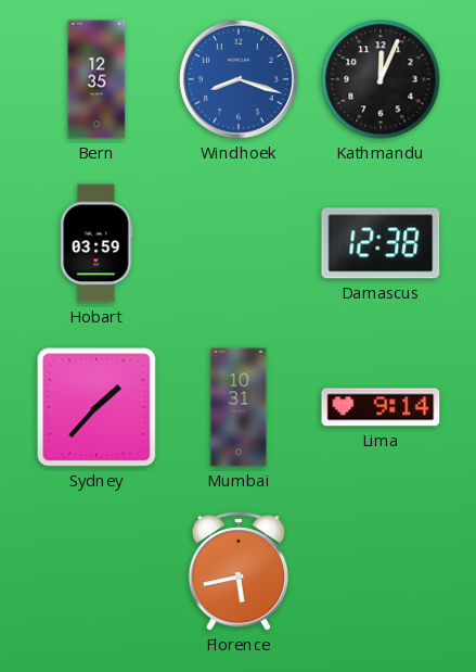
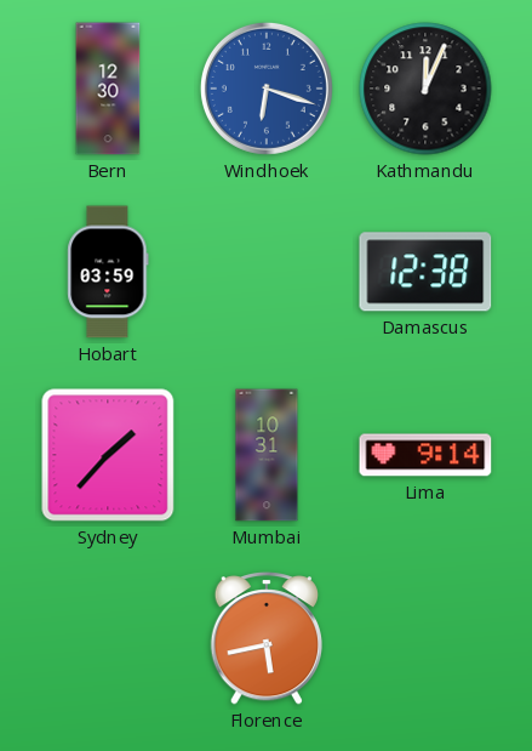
Bern: 12:35 -> 12:30 (108, 89)
Windhoek: 8:18 -> 6:18 (267, 89)
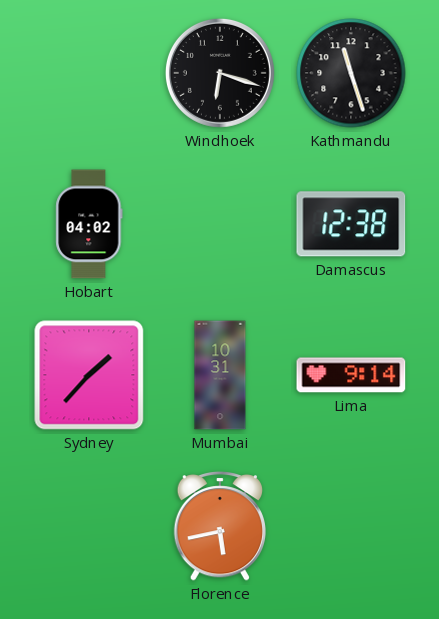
Bern: 12:30 -> none (108, 89)
Windhoek dial: blue -> black (220, 73)
Kathmandu: 12:04 -> 11:27 (351, 73)
Hobart: 03:59 -> 04:02 (89, 224)
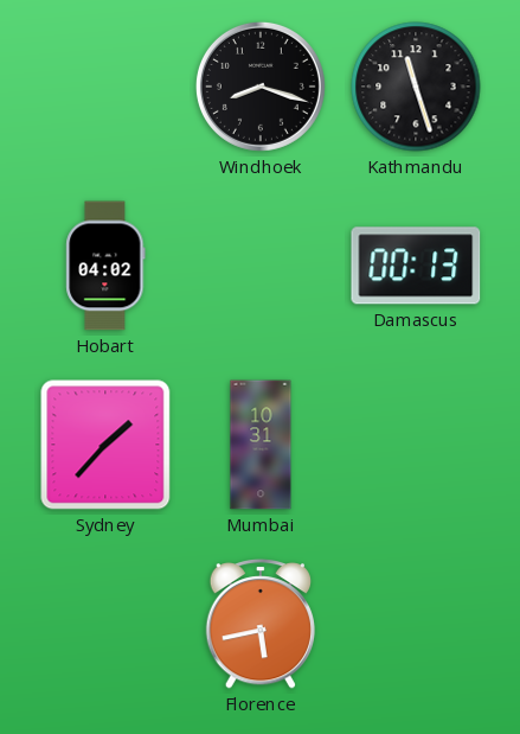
Windhoek: 6:18 -> 8:18 (261, 87)
Damascus: 12:38 -> 00:13 (416, 266)
Lima: 9:14 -> none (351, 375)
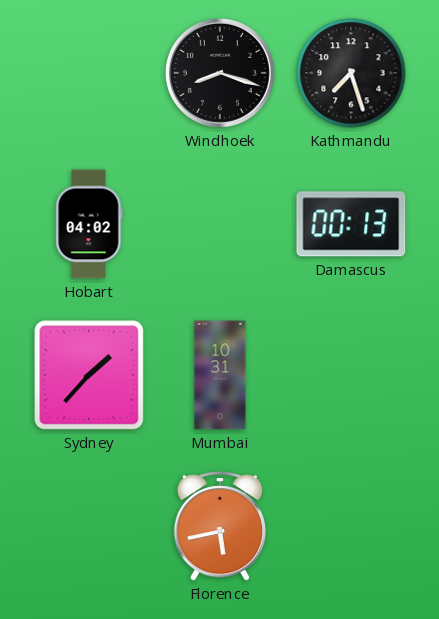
Kathmandu: 11:27 -> 7:27 (351, 73)
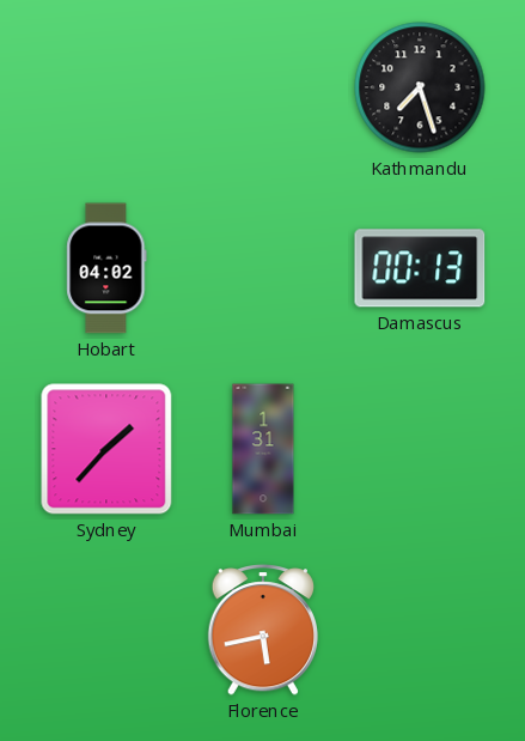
Windhoek: 8:18 -> none (220, 73)
Mumbai: 10:31 -> 1:31 (263, 449)
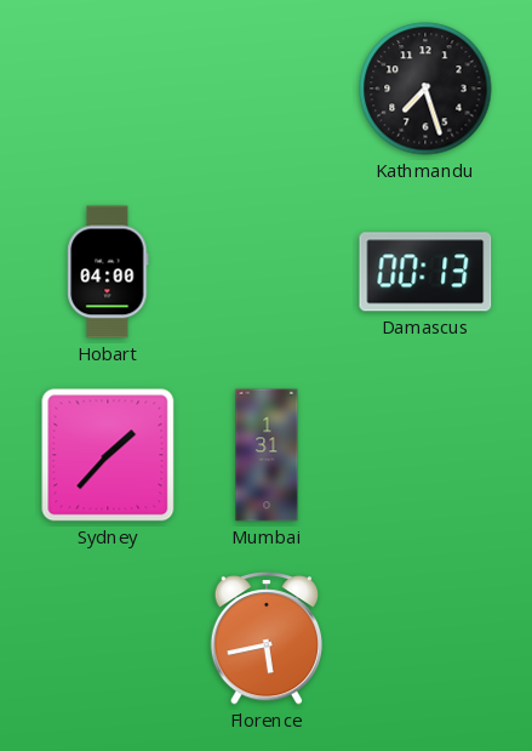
Hobart: 04:02 -> 04:00 (108, 272)
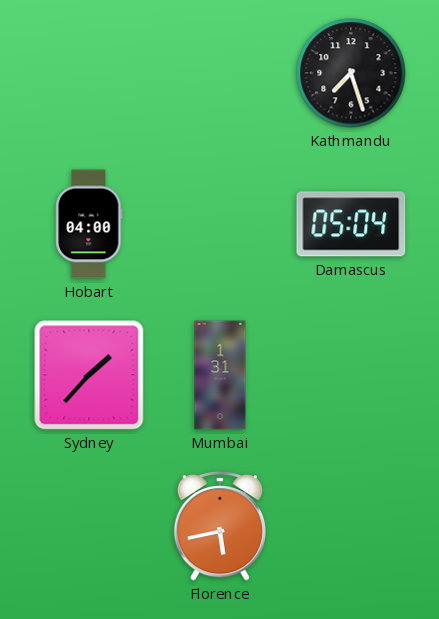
Damascus: 00:13 -> 05:04 (351, 224)
